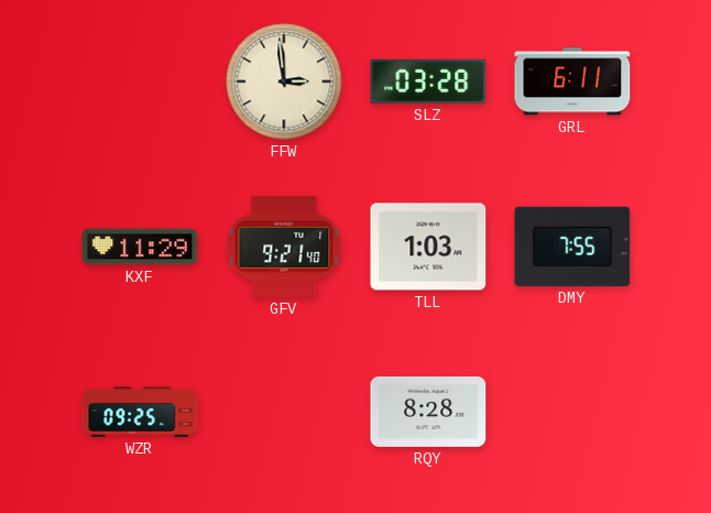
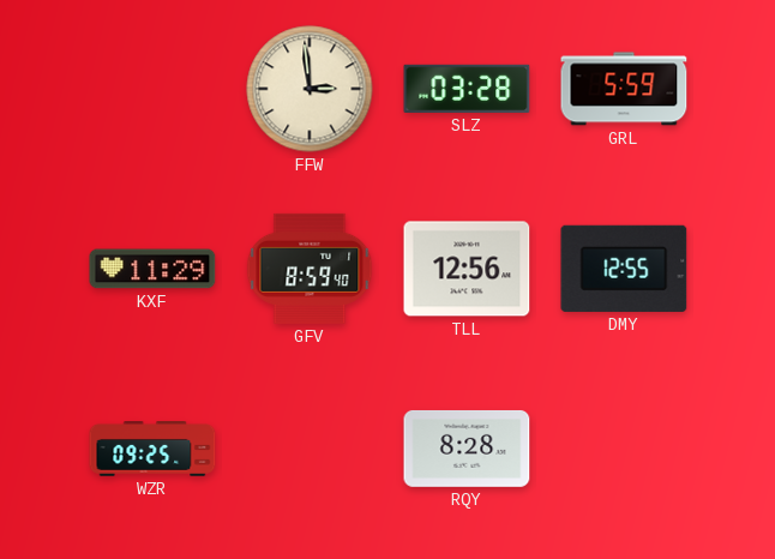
GRL: 6:11 -> 5:59 (624, 89)
GFV: 9:21 -> 8:59 (310, 269)
TLL: 1:03 -> 12:56 (467, 269)
DMY: 7:55 -> 12:55 (624, 269)
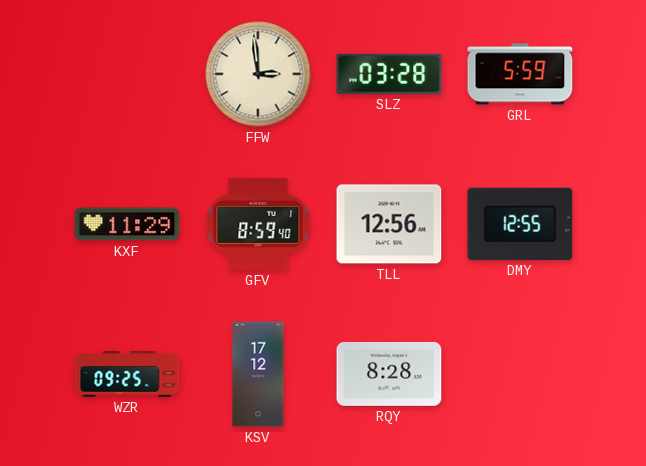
KSV: none -> 17:12 (258, 374)
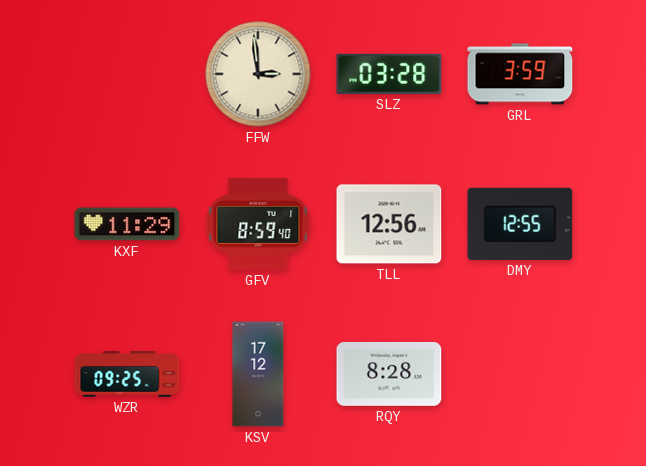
GRL: 5:59 -> 3:59 (520, 74)
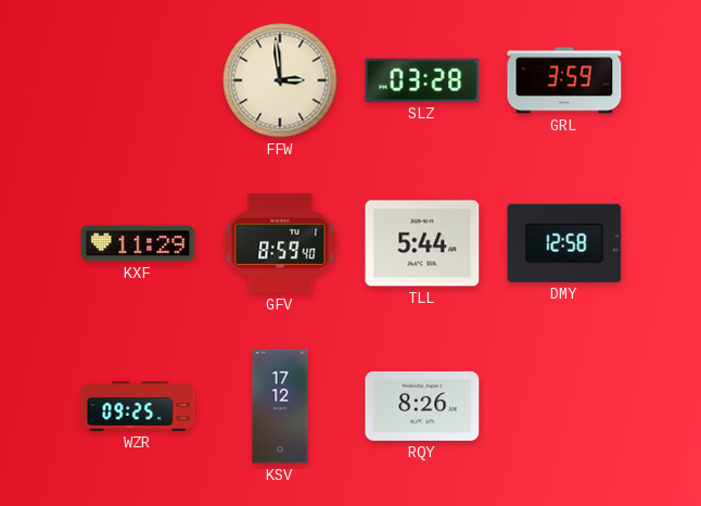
TLL: 12:56 -> 5:44 (422, 243)
DMY: 12:55 -> 12:58 (564, 243)
RQY: 8:28 -> 8:26 (422, 406)
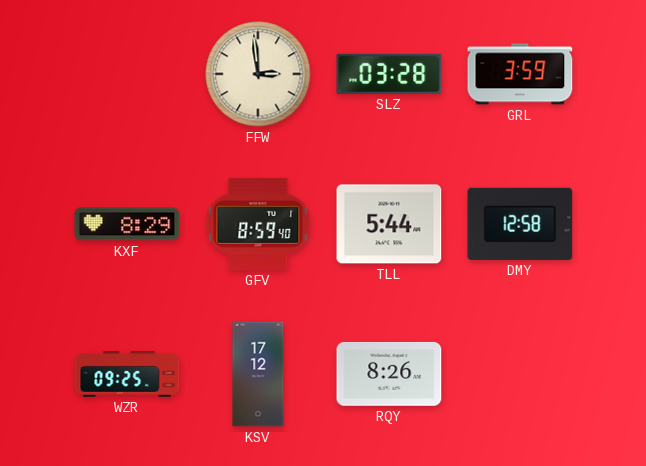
KXF: 11:29 -> 8:29 (127, 224)
